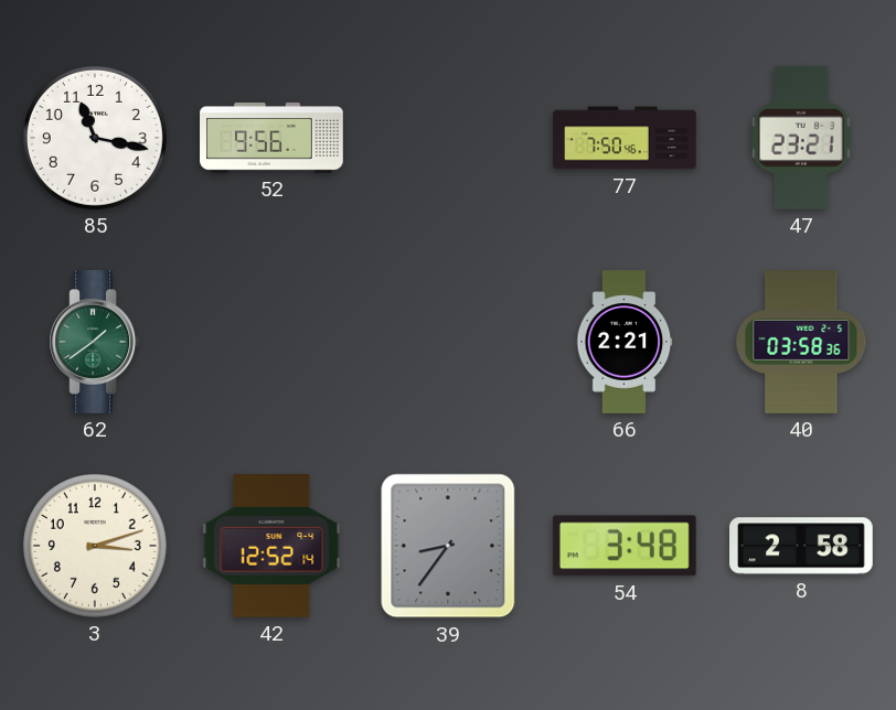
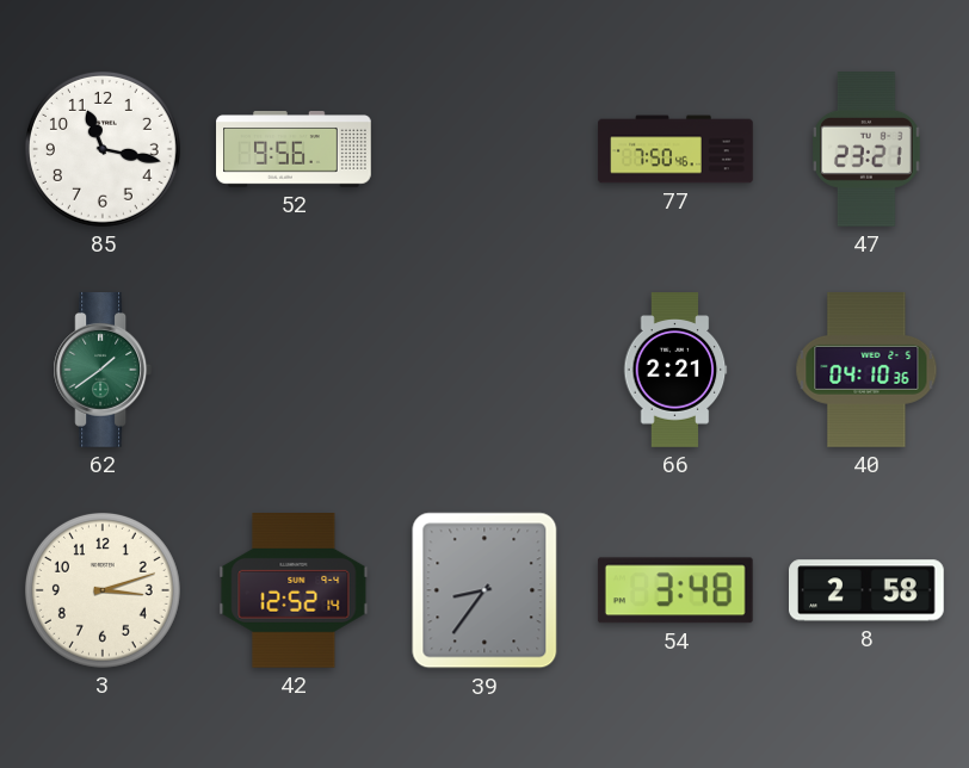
40: 03:58 -> 04:10 (866, 371)
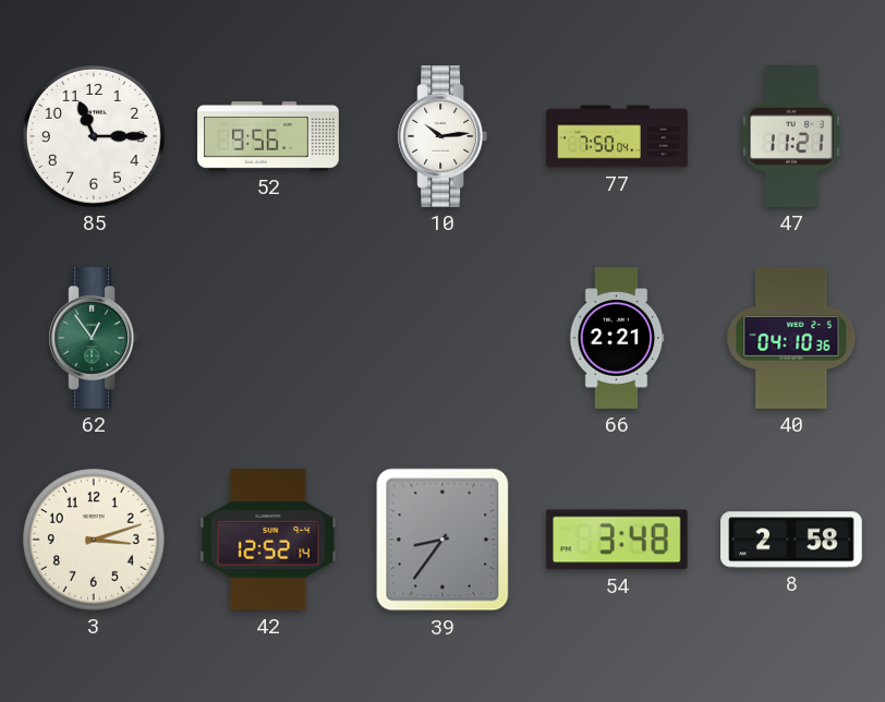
85: 11:17 -> 11:15 (94, 136)
10: none -> 10:14 (441, 137)
77: 7:50:46 -> 7:50:04 (617, 136)
47: 23:21 -> 11:21 (792, 137)
62: 1:39 -> 12:54 (93, 339)
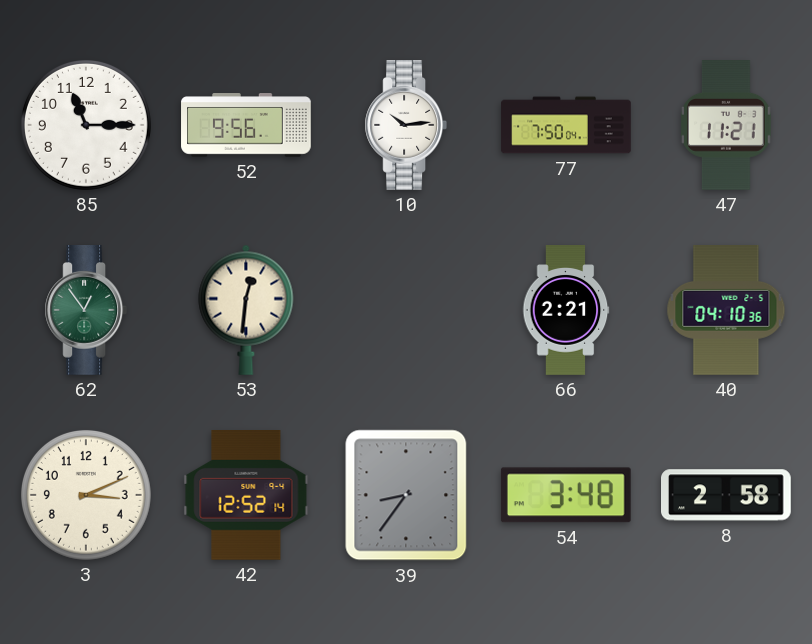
53: none -> 12:31 (246, 310)
3: 3:12 -> 3:11 (86, 495)
